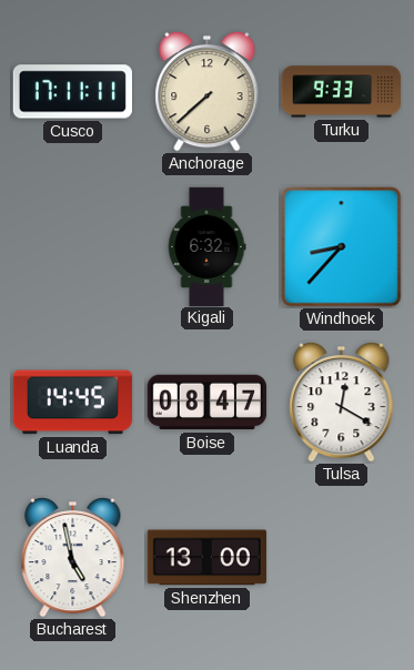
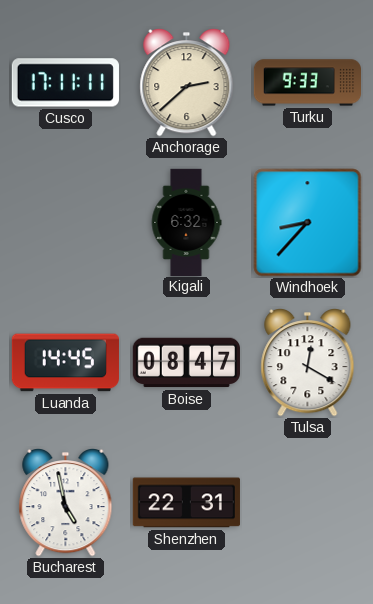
Anchorage: 7:38 -> 2:38 (187, 82)
Shenzhen: 13:00 -> 22:31 (186, 503)
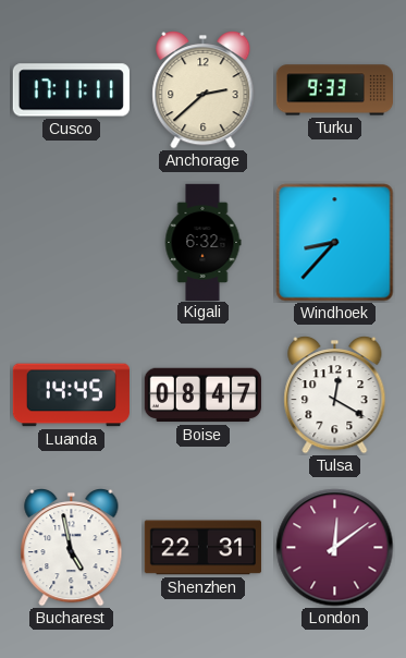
London: none -> 12:09 (335, 548)
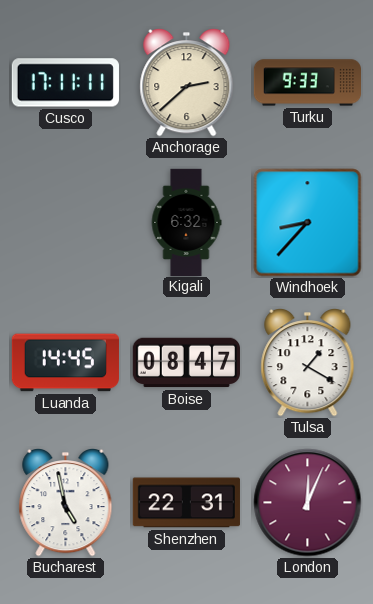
Tulsa: 12:20 -> 1:20 (308, 362)
London: 12:09 -> 12:04 (308, 503)
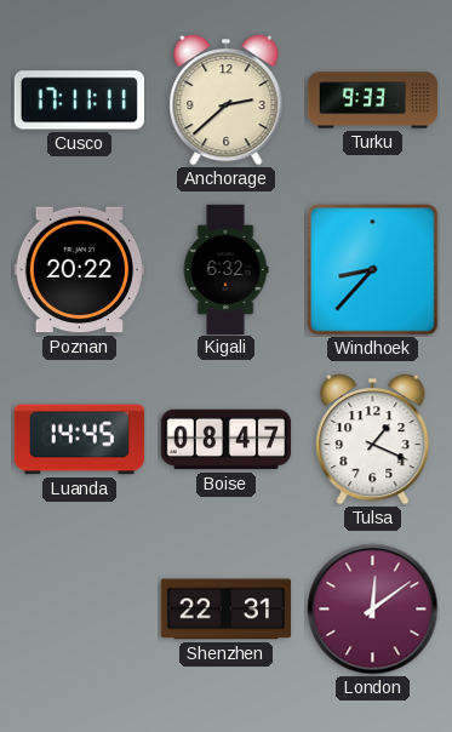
Poznan: none -> 20:22 (79, 270)
Tulsa: 1:20 -> 1:19 (373, 439)
Bucharest: 4:58 -> none (66, 502)
London: 12:04 -> 12:09 (373, 610)
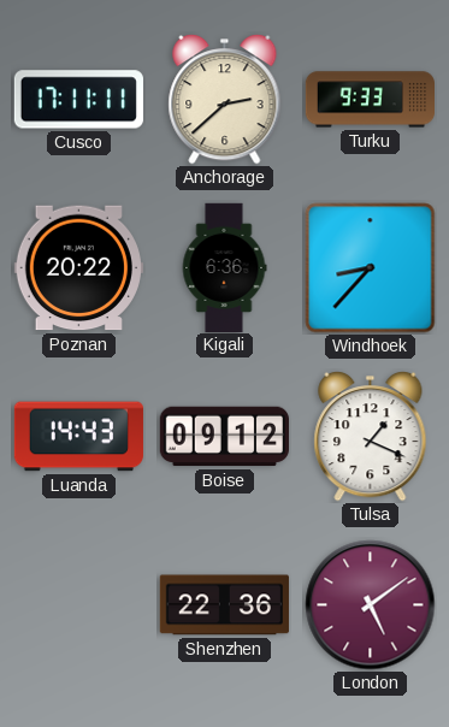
Kigali: 6:32 -> 6:36 (224, 267)
Luanda: 14:45 -> 14:43 (78, 437)
Boise: 08:47 -> 09:12 (224, 437)
Shenzhen: 22:31 -> 22:36 (224, 605)
London: 12:09 -> 5:09 (371, 605)
